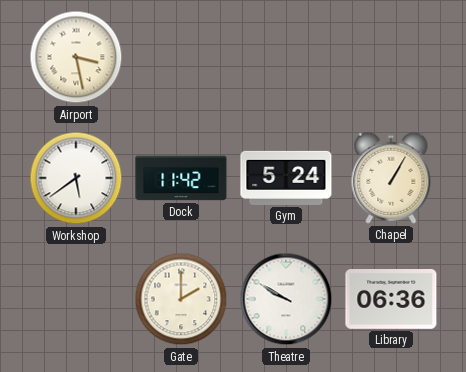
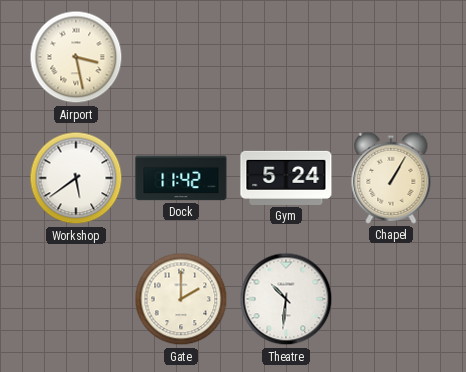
Theatre: 9:50 -> 10:31 (286, 299)
Library: 06:36 -> none (391, 300)
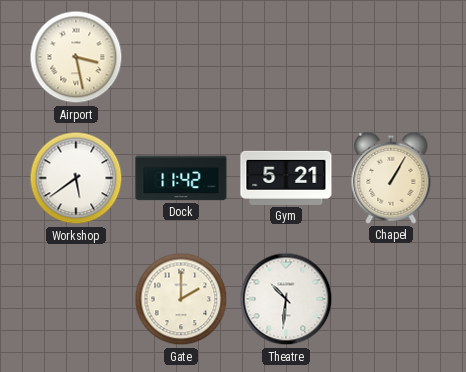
Gym: 5:24 -> 5:21 (286, 178)
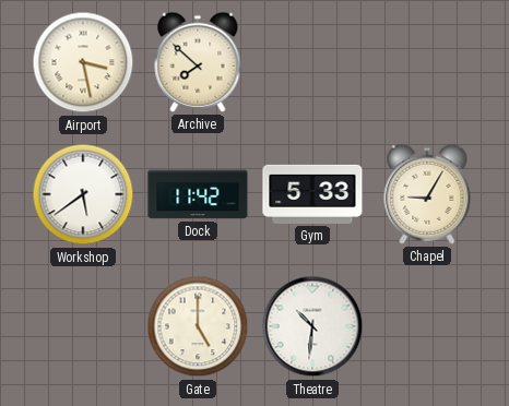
Archive: none -> 7:52 (198, 62)
Gym: 5:21 -> 5:33 (312, 194)
Chapel: 1:05 -> 9:05 (427, 194)
Gate: 2:00 -> 5:00 (198, 326)
